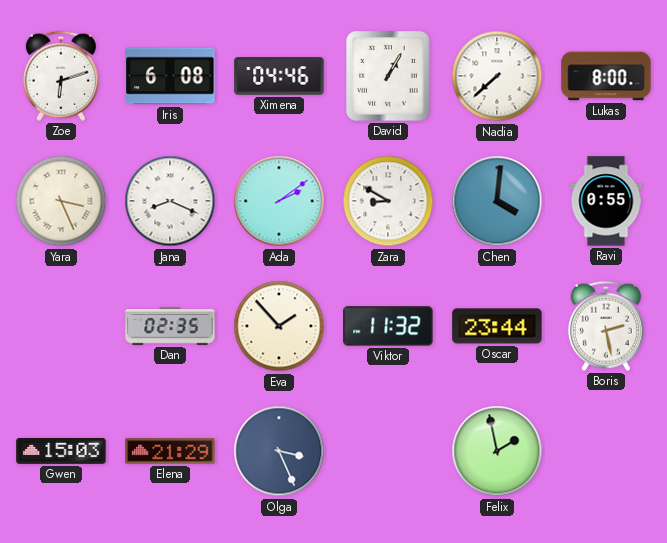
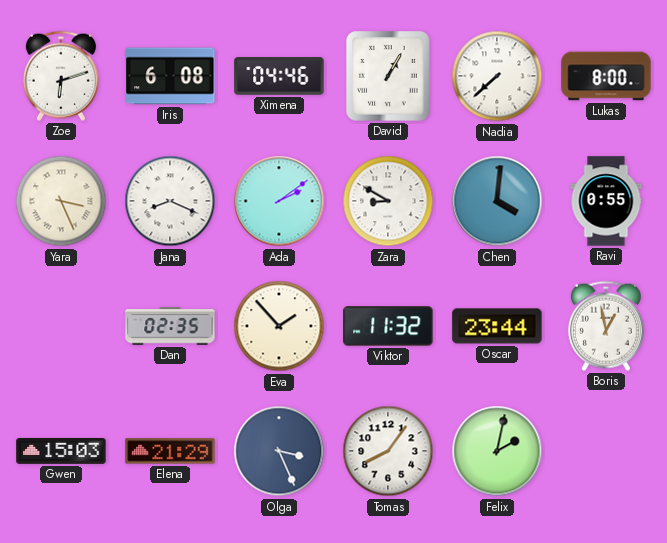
Boris: 2:28 -> 12:58 (606, 326)
Tomas: none -> 8:06 (388, 451)
Felix: 1:58 -> 2:02 (497, 451)
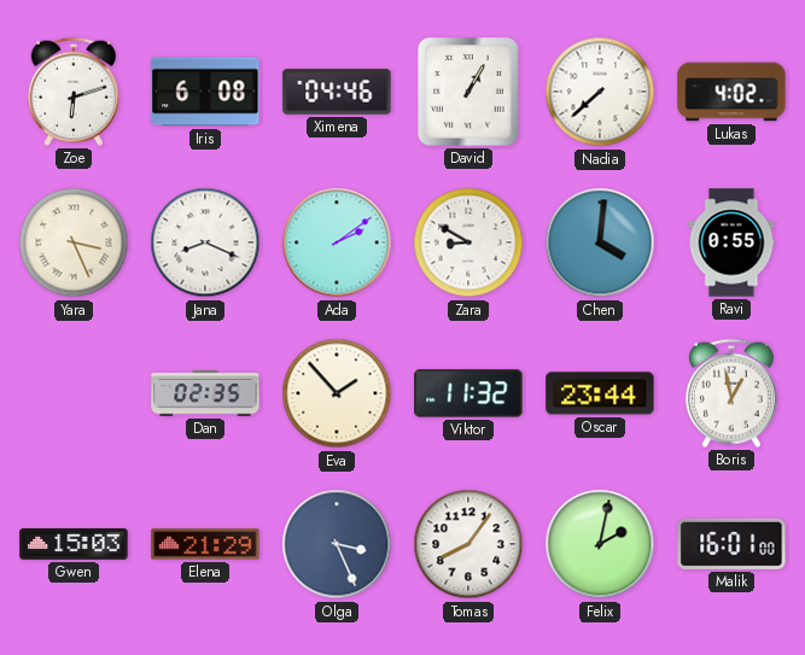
Lukas: 8:00 -> 4:02 (731, 92)
Malik: none -> 16:01 (731, 544)
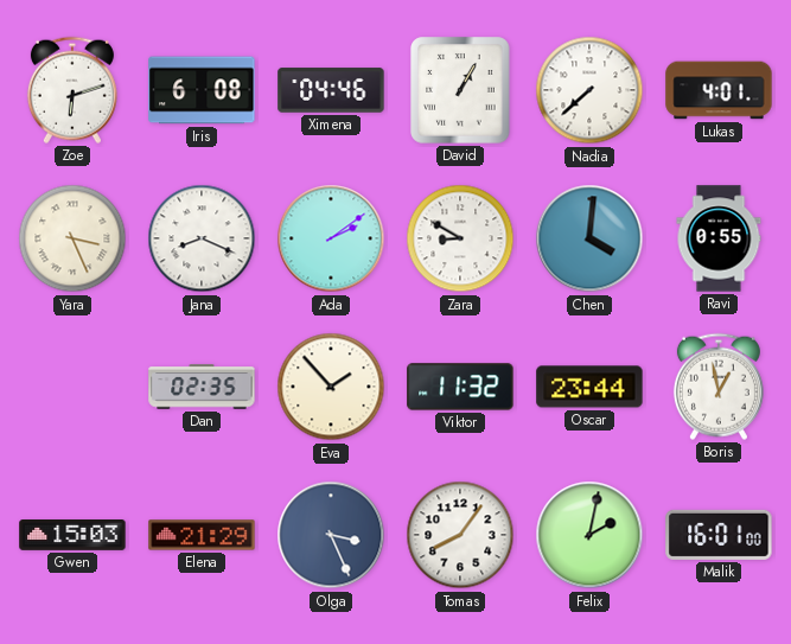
Lukas: 4:02 -> 4:01 (719, 90)
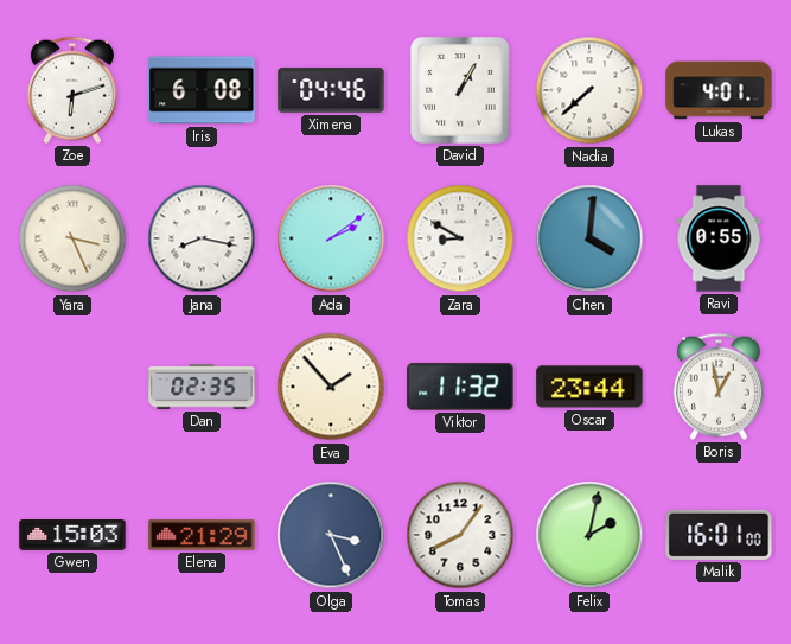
Jana: 8:19 -> 8:17 (202, 238)
